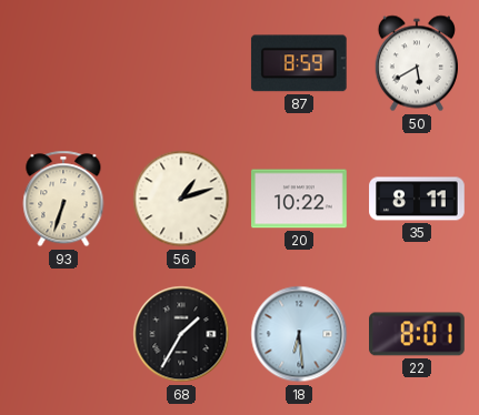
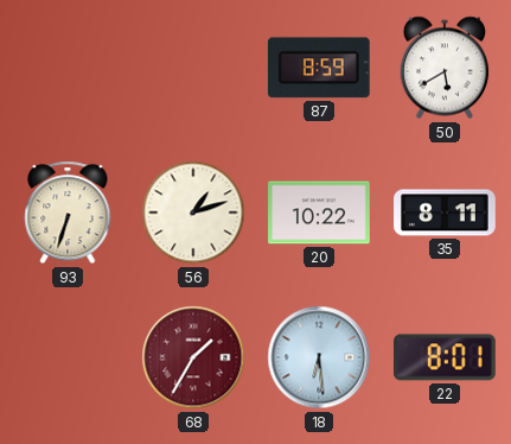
68 dial: black -> burgundy (193, 357)
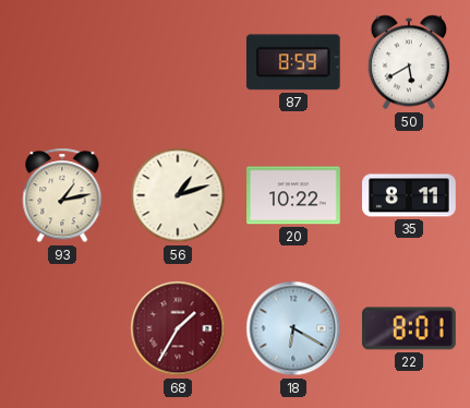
93: 6:33 -> 1:13 (62, 195)
18: 6:29 -> 6:20 (293, 328)
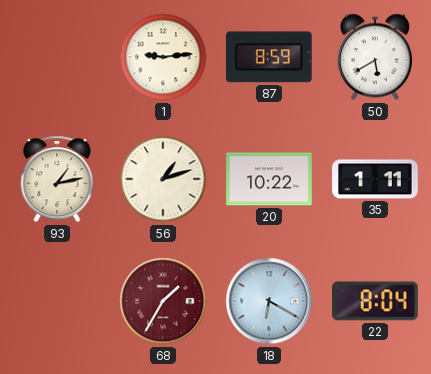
1: none -> 9:14 (163, 57)
35: 8:11 -> 1:11 (375, 179)
22: 8:01 -> 8:04 (376, 301)
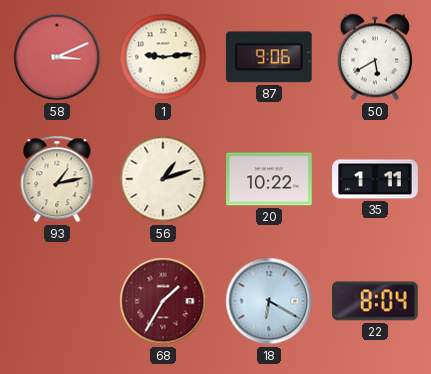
58: none -> 3:11 (57, 57)
87: 8:59 -> 9:06 (269, 57)
